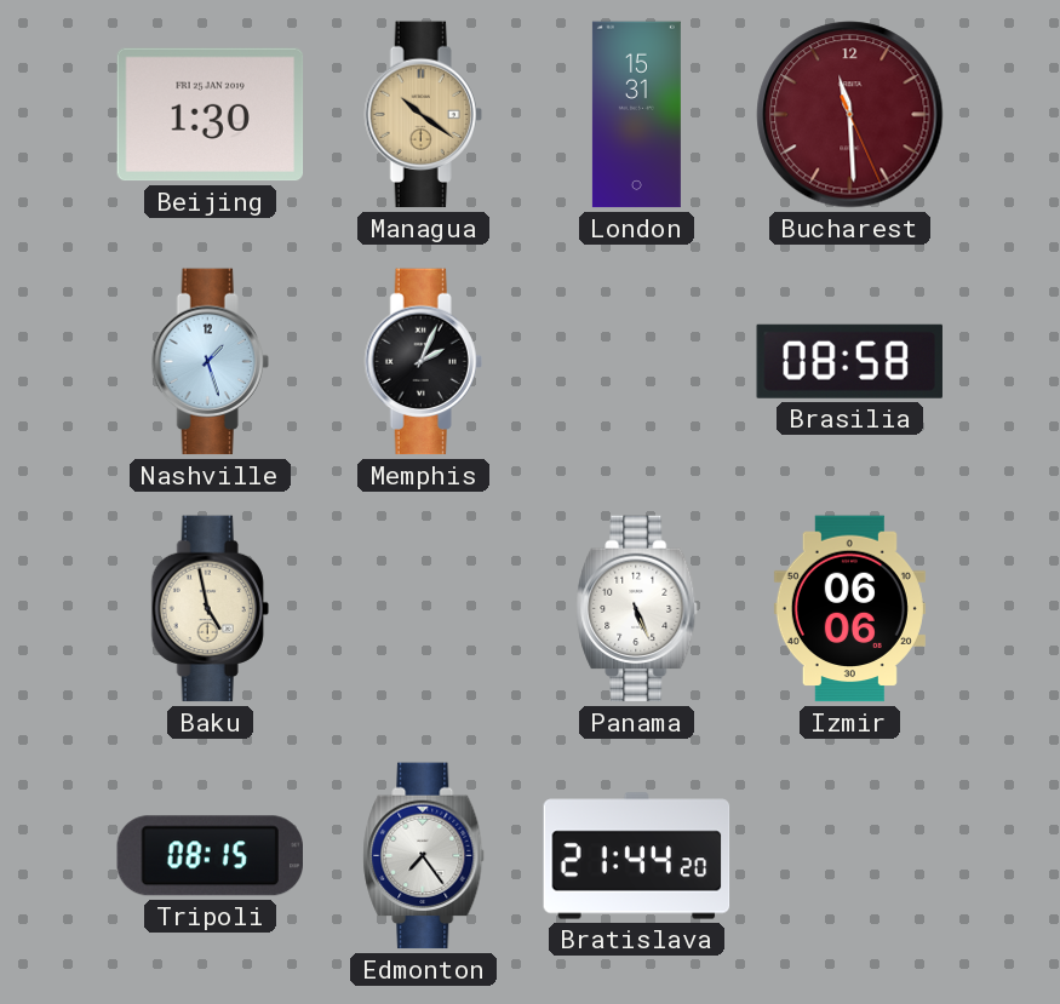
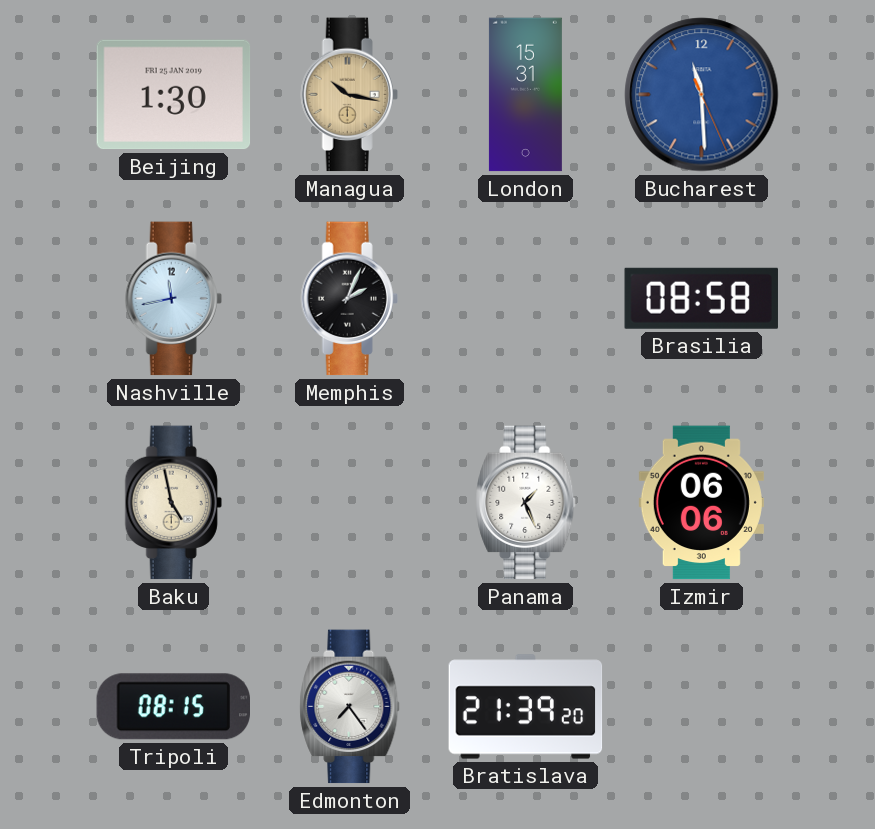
Managua: 10:21 -> 10:17 (349, 95)
Bucharest dial: burgundy -> blue (702, 95)
Nashville: 1:27 -> 11:43 (173, 299)
Panama: 5:26 -> 1:26 (526, 503)
Bratislava: 21:44 -> 21:39 (526, 707)
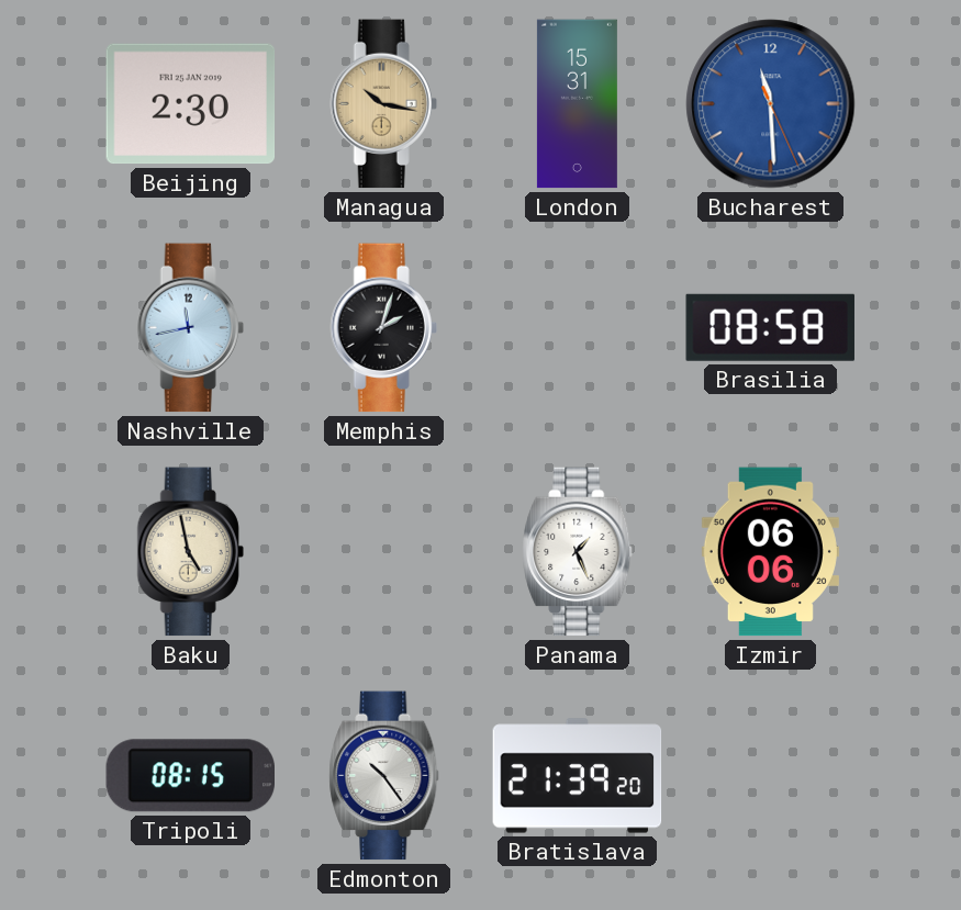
Beijing: 1:30 -> 2:30 (191, 104)
Memphis: 2:04 -> 2:03 (383, 328)
Edmonton: 7:24 -> 10:24 (384, 776)
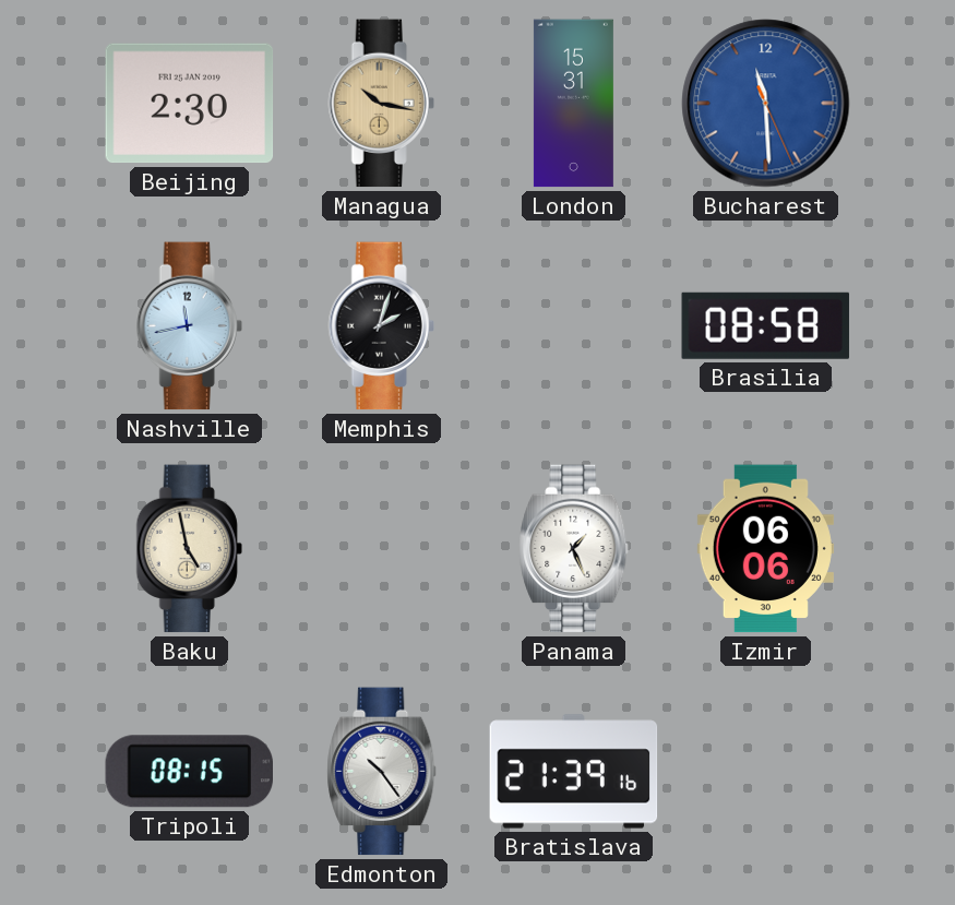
Bratislava: 21:39:20 -> 21:39:16 (574, 772)
